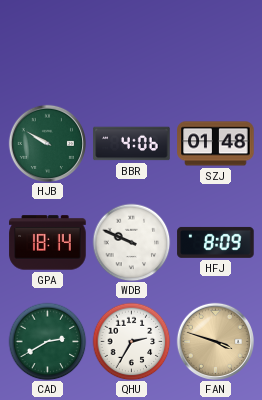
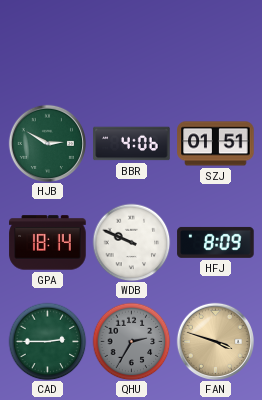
HJB: 9:50 -> 2:50 (47, 143)
SZJ: 01:48 -> 01:51 (216, 144)
CAD: 2:40 -> 2:45 (47, 341)
QHU dial: white -> grey (131, 341)
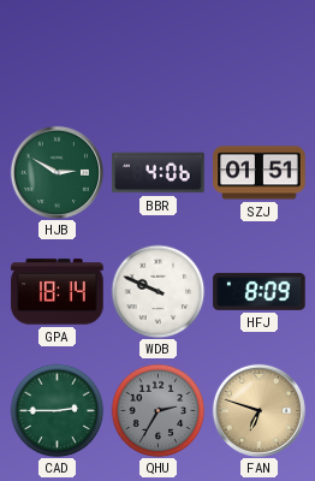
FAN: 3:48 -> 6:48 (258, 410)
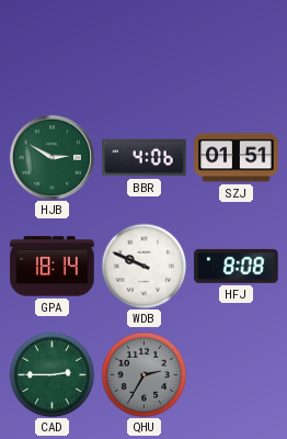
HFJ: 8:09 -> 8:08 (237, 266)
FAN: 6:48 -> none (258, 410)
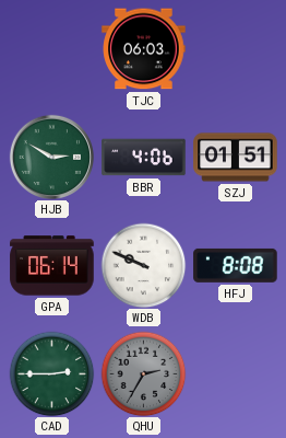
TJC: none -> 06:03 (144, 49)
GPA: 18:14 -> 06:14 (52, 266)
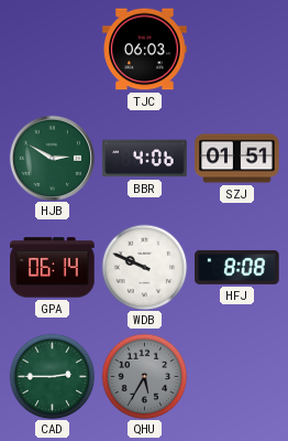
QHU: 2:35 -> 5:35 (144, 376)
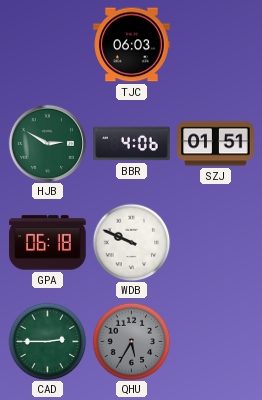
GPA: 06:14 -> 06:18 (48, 243)
HFJ: 8:08 -> none (237, 267)
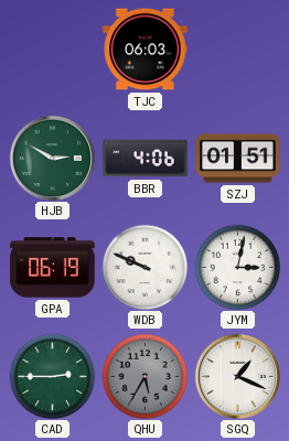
GPA: 06:18 -> 06:19 (53, 268)
JYM: none -> 3:02 (237, 267)
SGQ: none -> 1:19 (237, 376)
